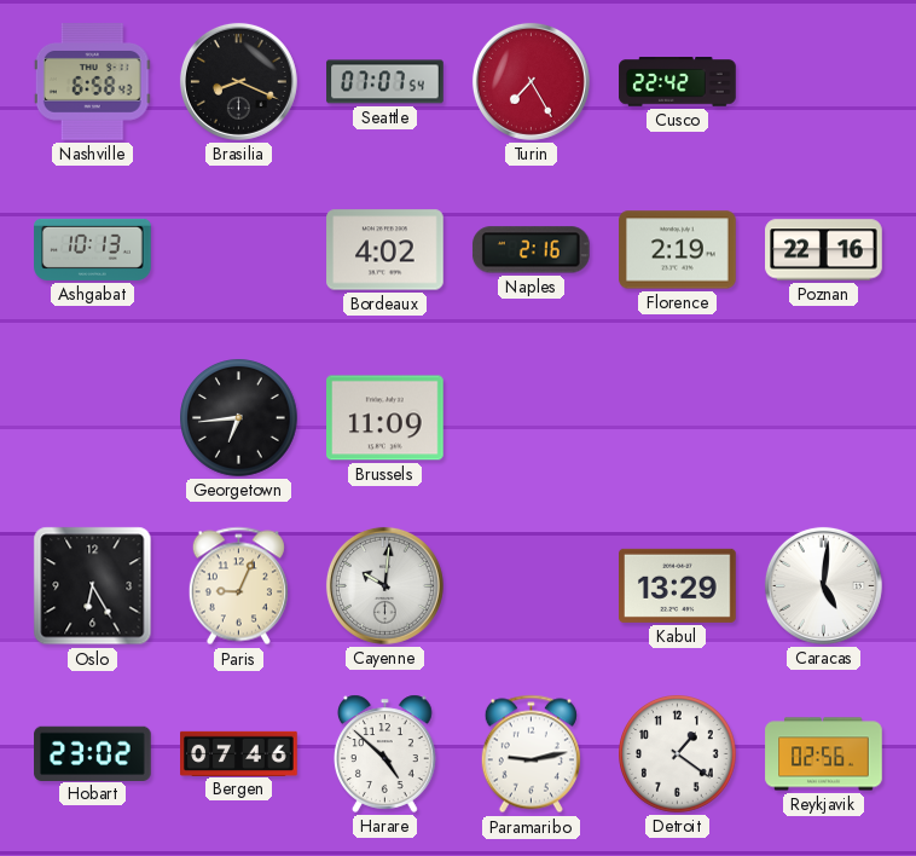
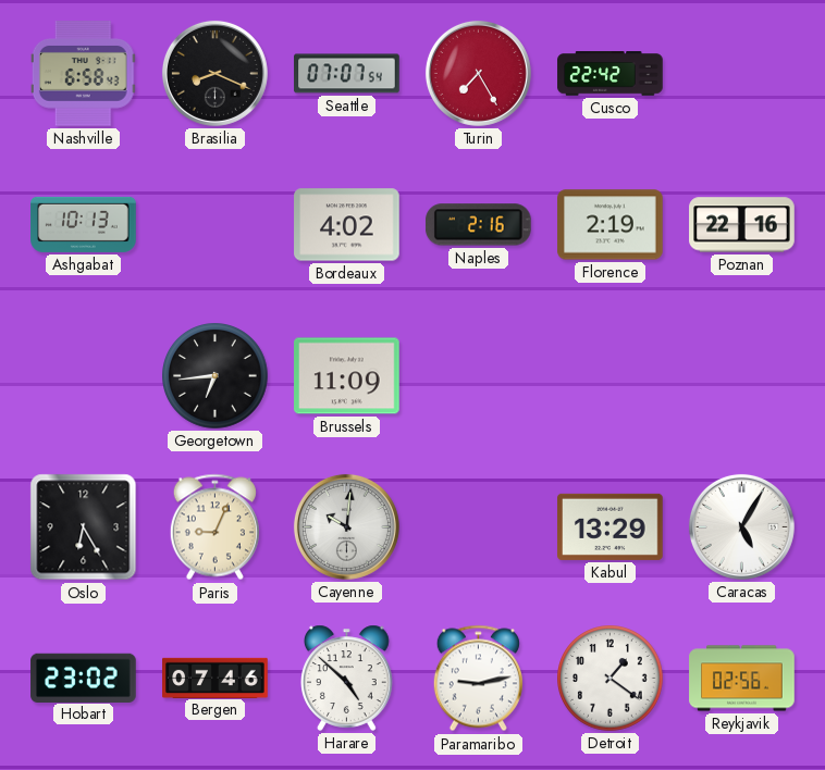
Caracas: 5:01 -> 5:05 (741, 526)
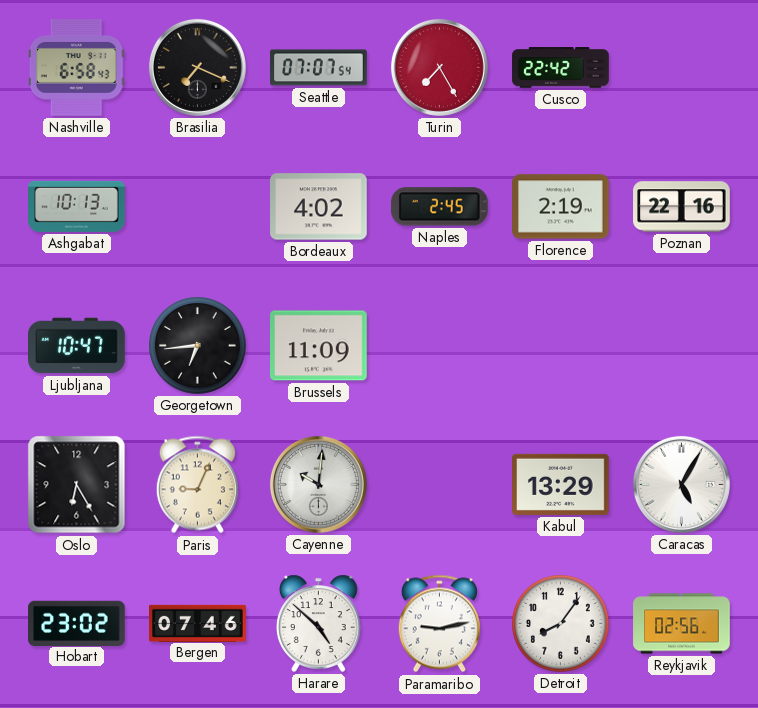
Brasilia: 8:19 -> 7:19 (197, 67)
Naples: 2:16 -> 2:45 (439, 207)
Ljubljana: none -> 10:47 (77, 346)
Detroit: 1:21 -> 8:06 (561, 624)
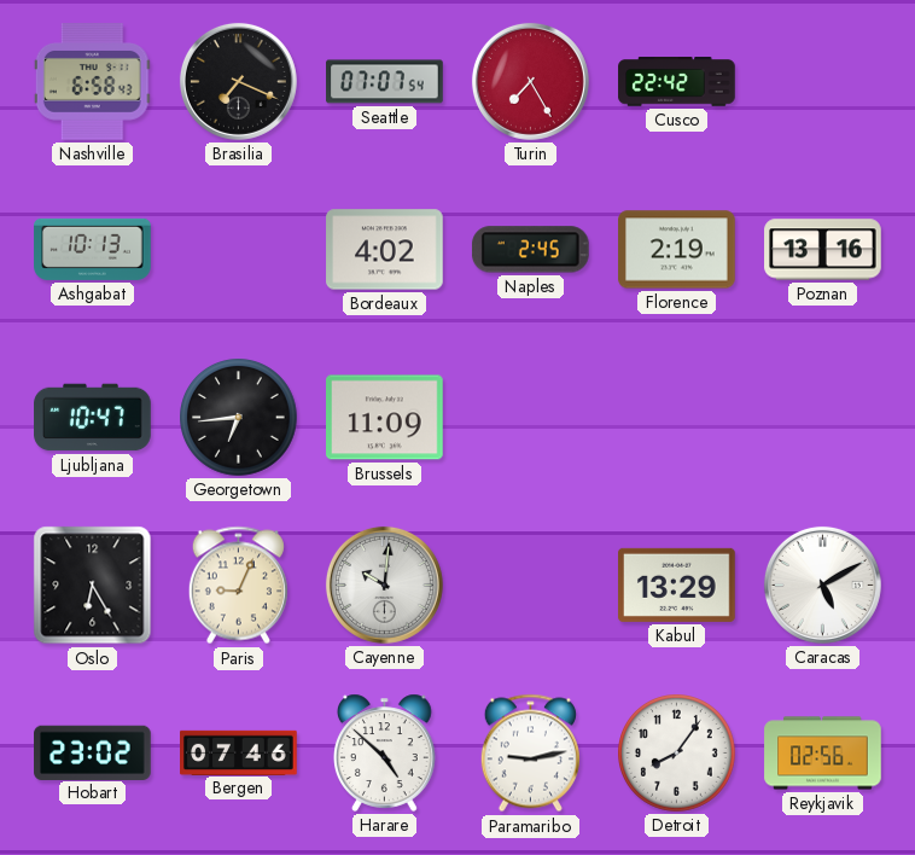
Poznan: 22:16 -> 13:16 (823, 250)
Caracas: 5:05 -> 5:10 (822, 584)
